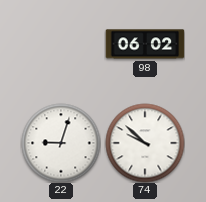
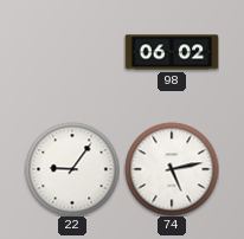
22: 9:03 -> 9:06 (72, 169)
74: 9:52 -> 5:13 (172, 169)
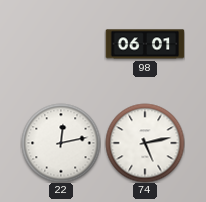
98: 06:02 -> 06:01 (145, 44)
22: 9:06 -> 12:13 (61, 143)
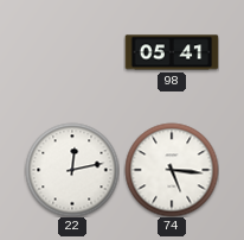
98: 06:01 -> 05:41 (172, 52)
74: 5:13 -> 5:16 (172, 170)
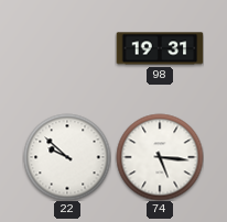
98: 05:41 -> 19:31 (160, 48)
22: 12:13 -> 9:52 (67, 157)
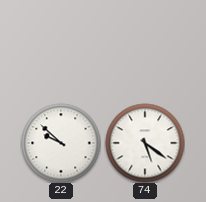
98: 19:31 -> none (160, 48)
74: 5:16 -> 5:21 (145, 143)
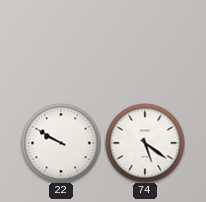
22: 9:52 -> 9:50 (61, 143)
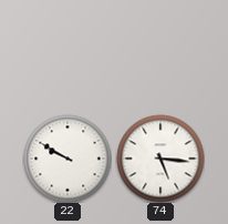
74: 5:21 -> 5:16 (160, 159)
